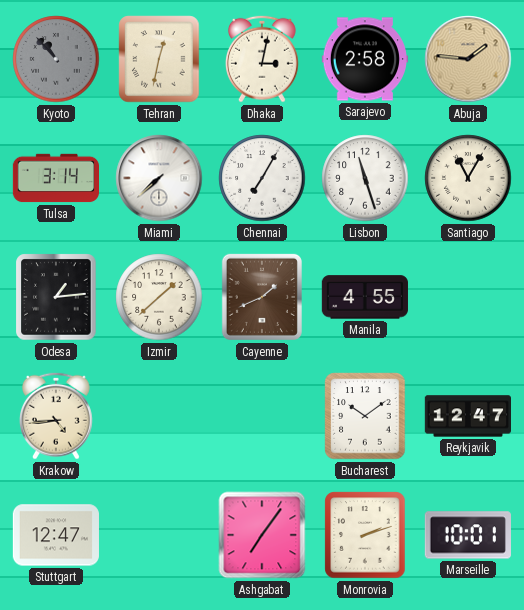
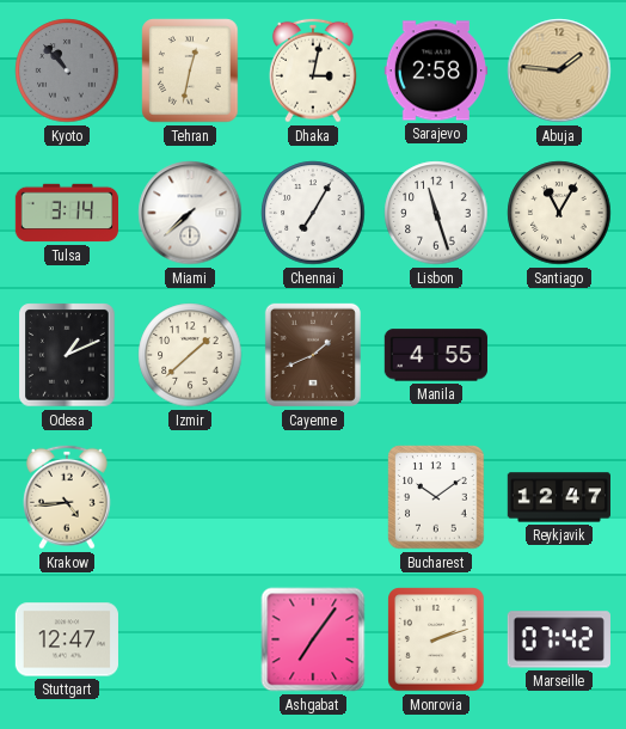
Odesa: 1:14 -> 1:11 (67, 355)
Marseille: 10:01 -> 07:42 (559, 639)
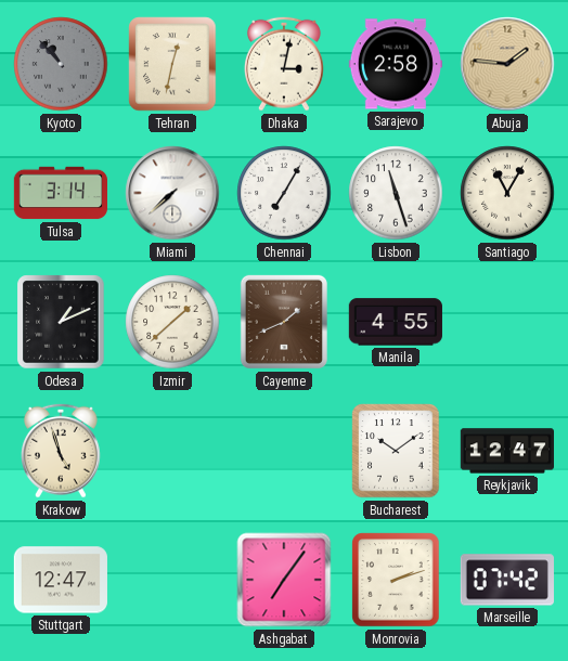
Krakow: 4:44 -> 4:57 (61, 451)
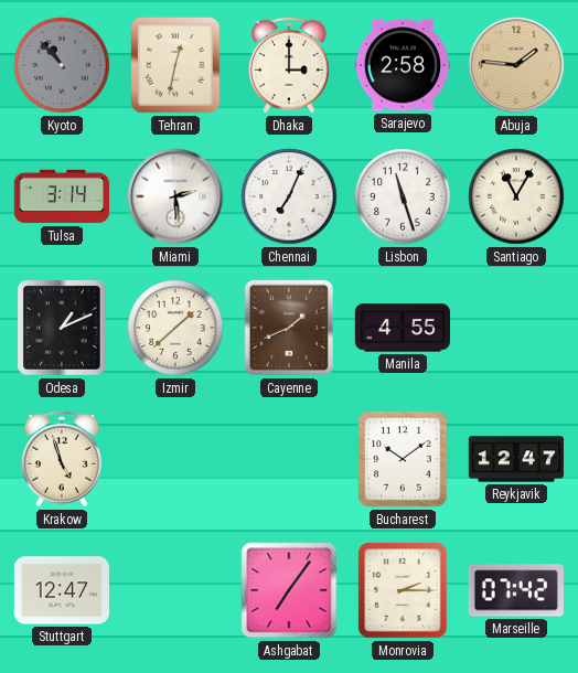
Dhaka: 3:02 -> 3:00 (289, 65)
Miami: 7:38 -> 2:29 (175, 196)
Chennai: 7:05 -> 7:04 (289, 196)
Monrovia: 2:12 -> 2:15 (403, 590)
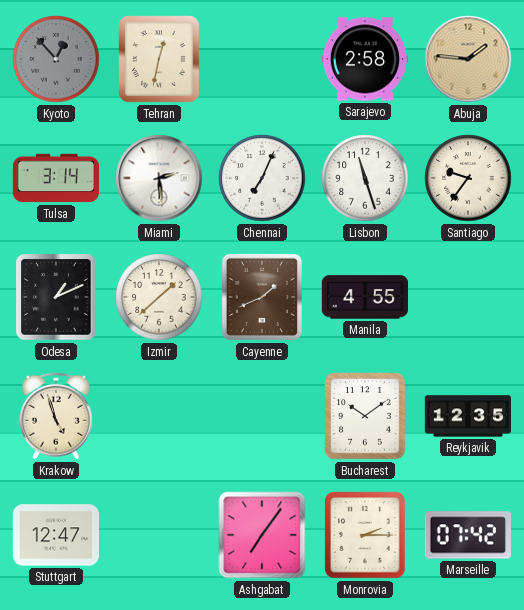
Kyoto: 10:53 -> 12:53 (56, 59)
Dhaka: 3:00 -> none (289, 65)
Santiago: 11:05 -> 9:36 (468, 178)
Reykjavik: 12:47 -> 12:35 (467, 416)
